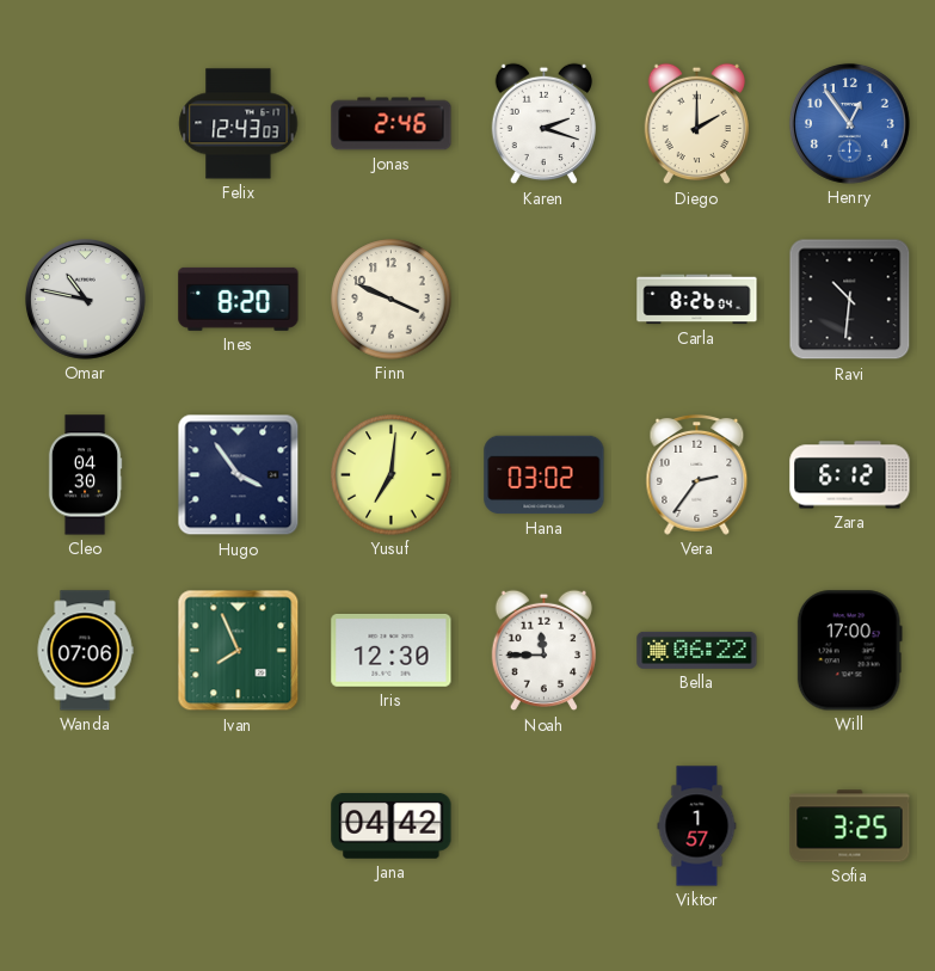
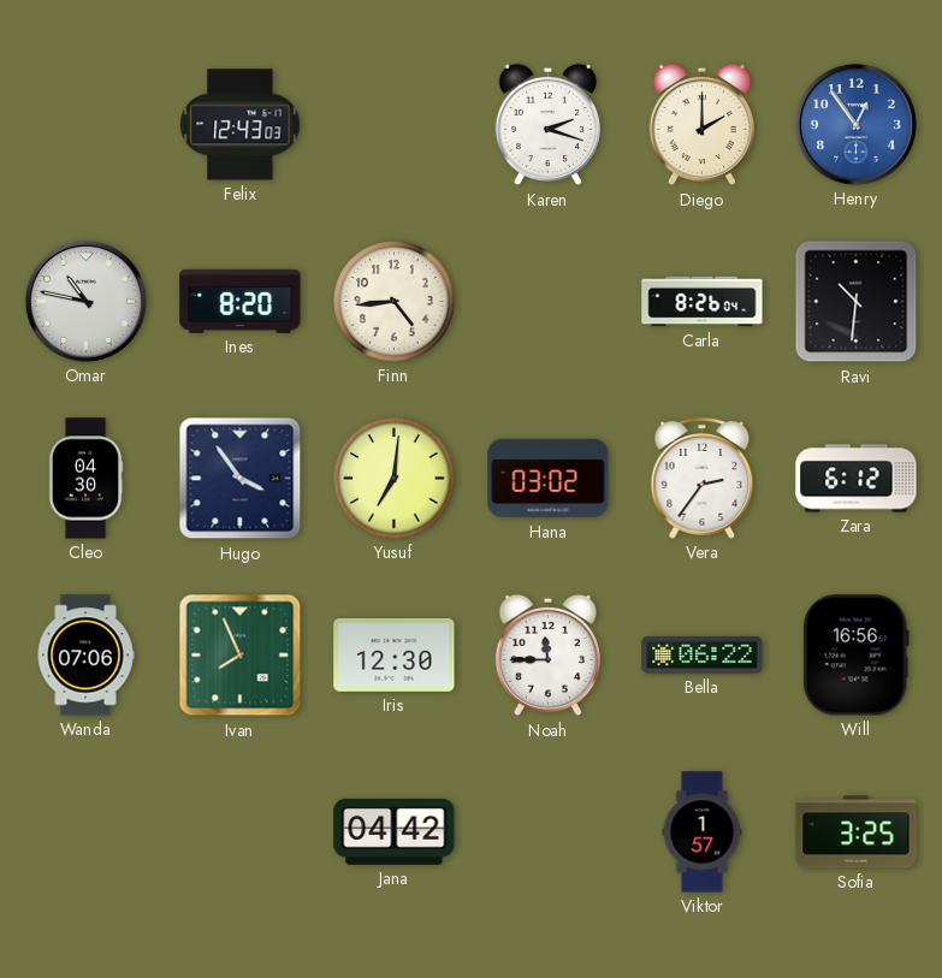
Jonas: 2:46 -> none (392, 124)
Finn: 3:49 -> 4:44 (395, 302)
Will: 17:00 -> 16:56 (855, 656)
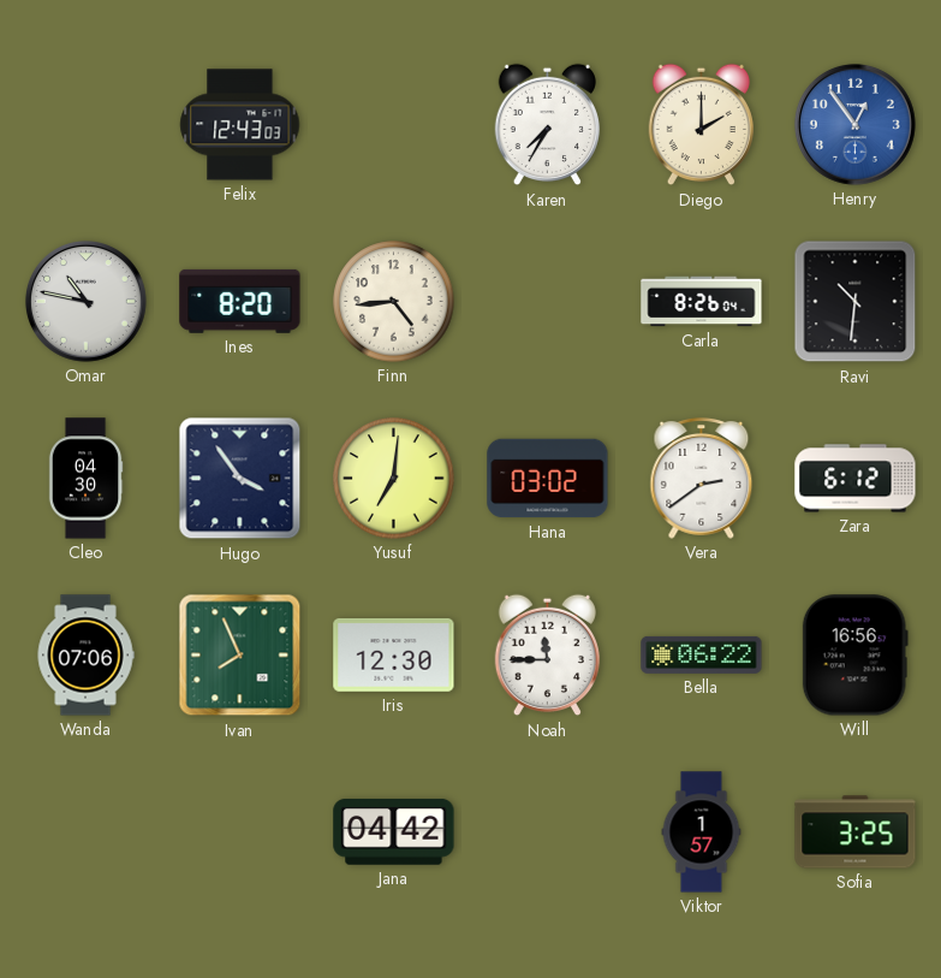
Karen: 2:18 -> 7:35 (547, 125)
Vera: 2:36 -> 2:39 (702, 478)
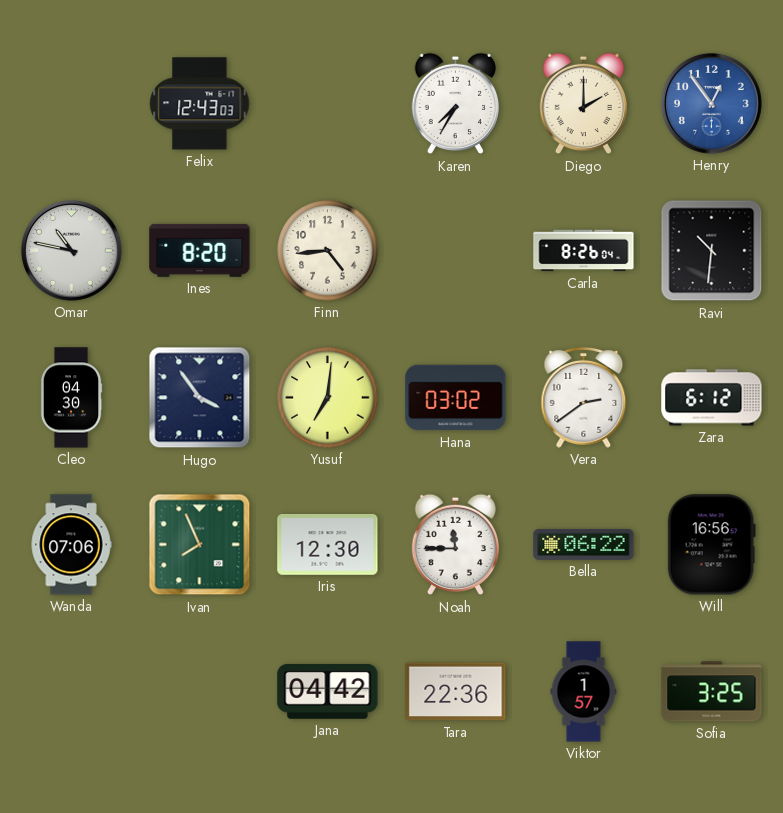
Tara: none -> 22:36 (456, 692)
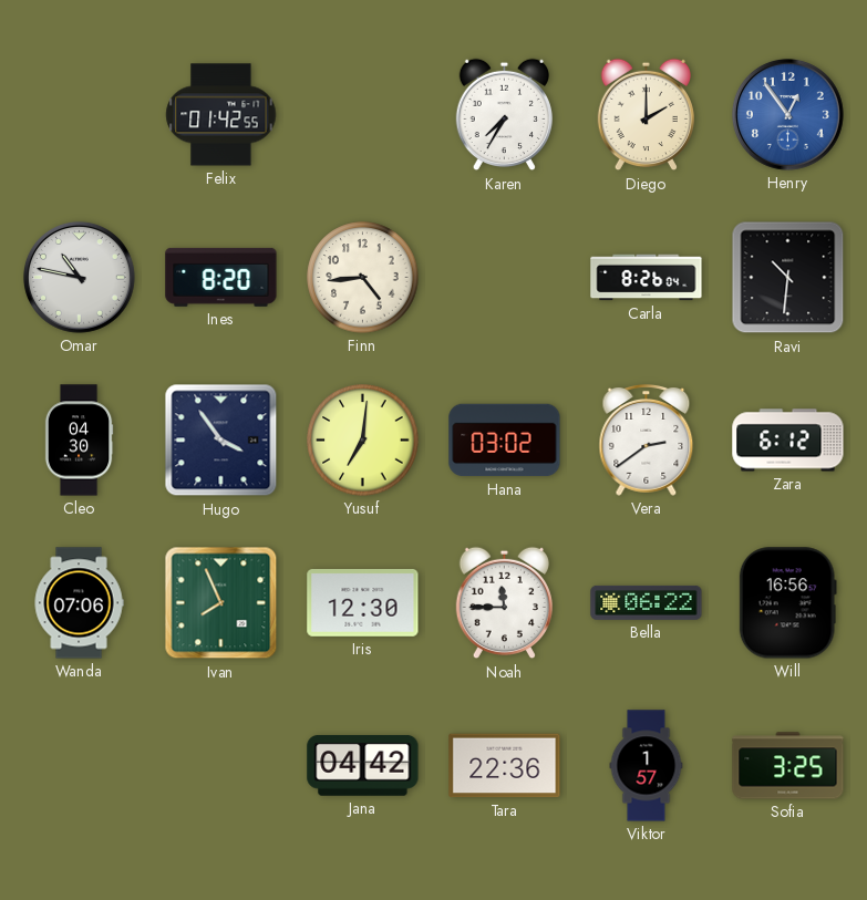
Felix: 12:43 -> 01:42 (221, 115)
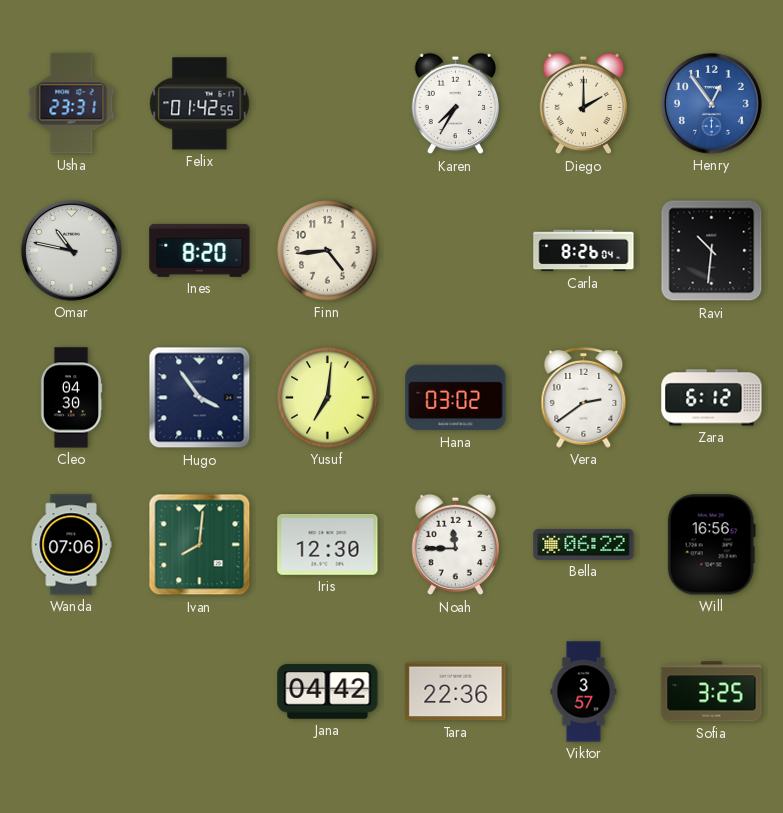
Usha: none -> 23:31 (72, 104)
Ivan: 7:56 -> 8:01 (200, 545)
Viktor: 1:57 -> 3:57 (584, 692)
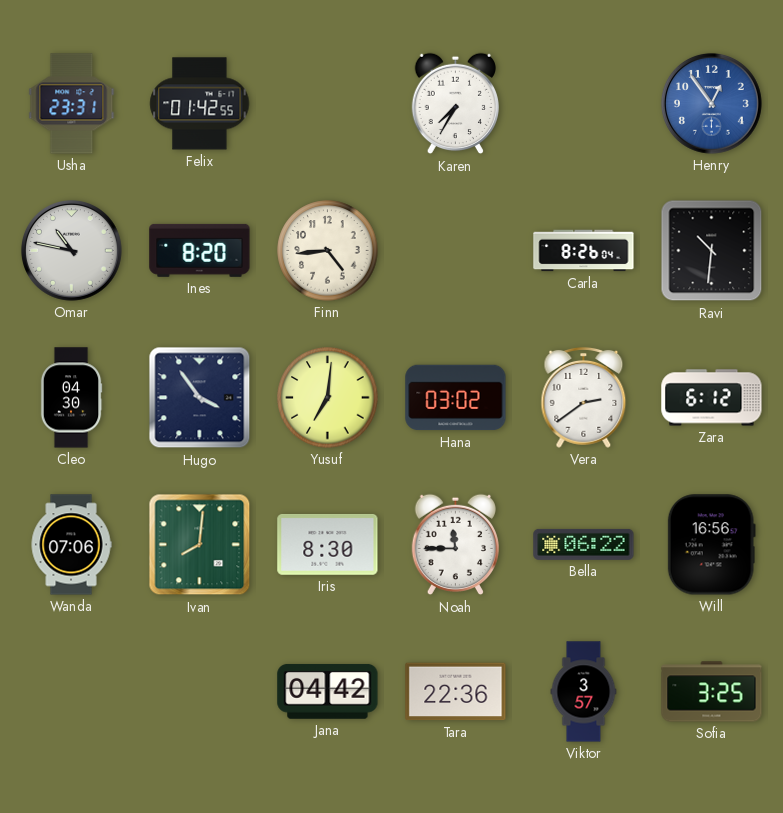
Diego: 2:00 -> none (583, 104)
Iris: 12:30 -> 8:30 (328, 544)
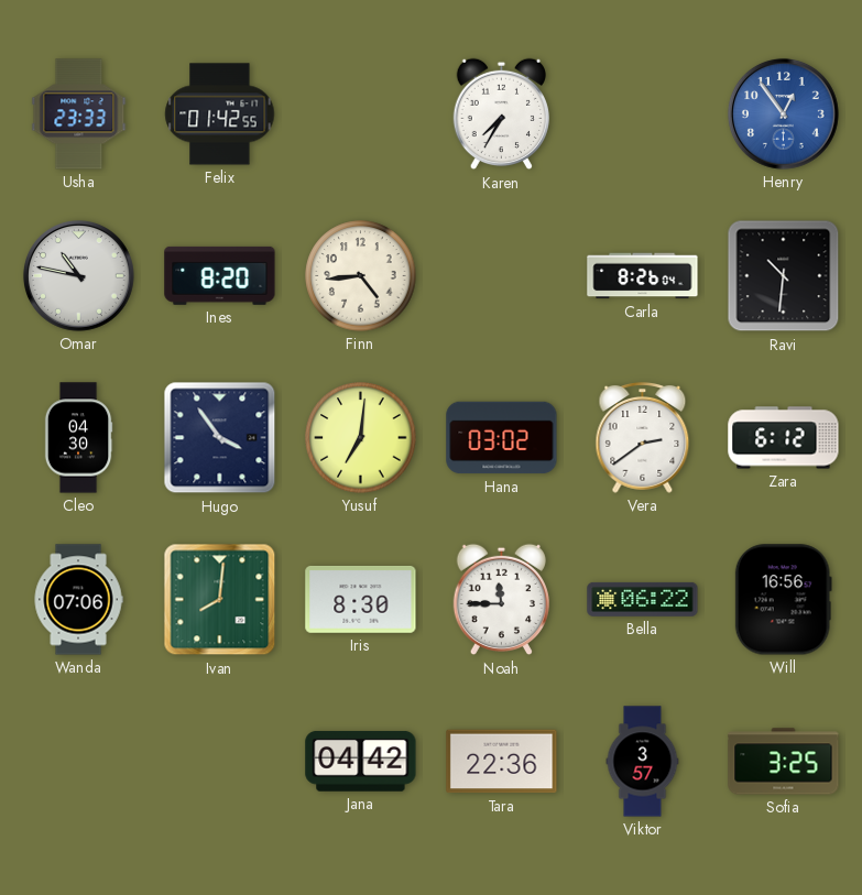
Usha: 23:31 -> 23:33 (79, 114)
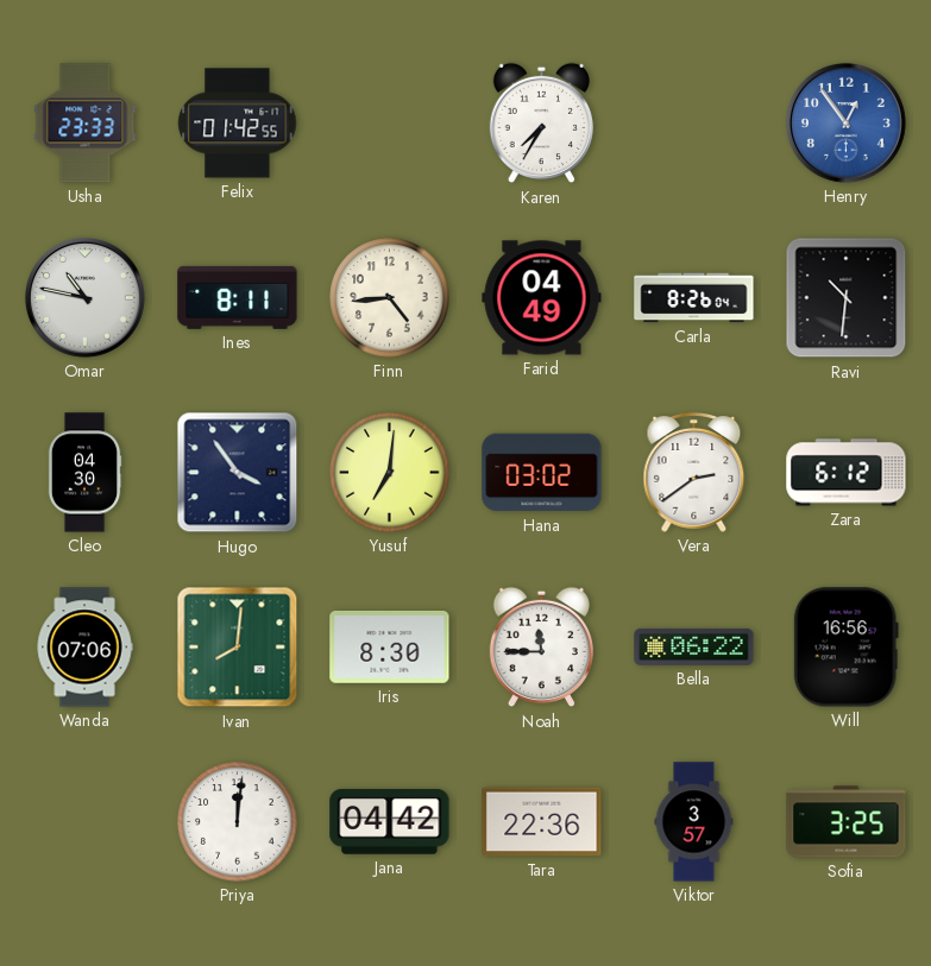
Ines: 8:20 -> 8:11 (238, 297)
Farid: none -> 04:49 (542, 298)
Priya: none -> 12:01 (238, 822)
